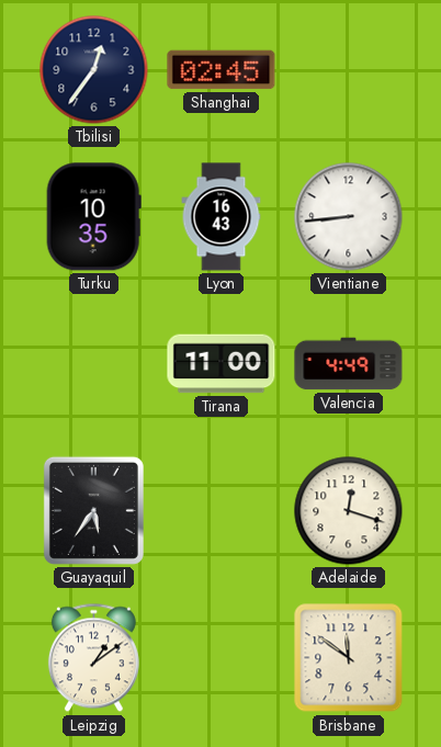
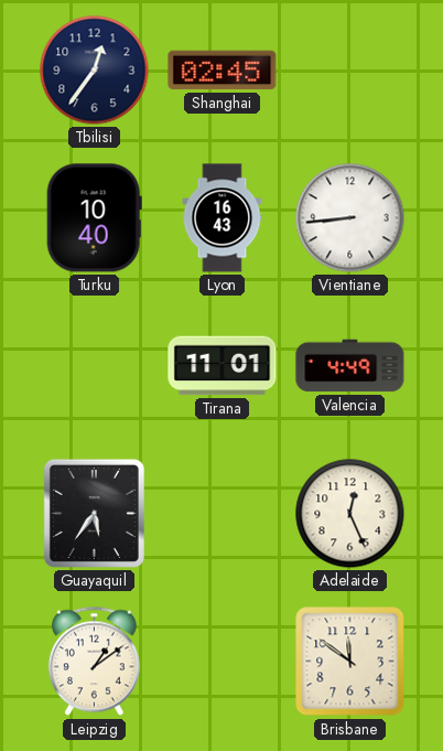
Turku: 10:35 -> 10:40 (94, 218)
Tirana: 11:00 -> 11:01 (223, 366)
Adelaide: 12:18 -> 12:26 (350, 514)
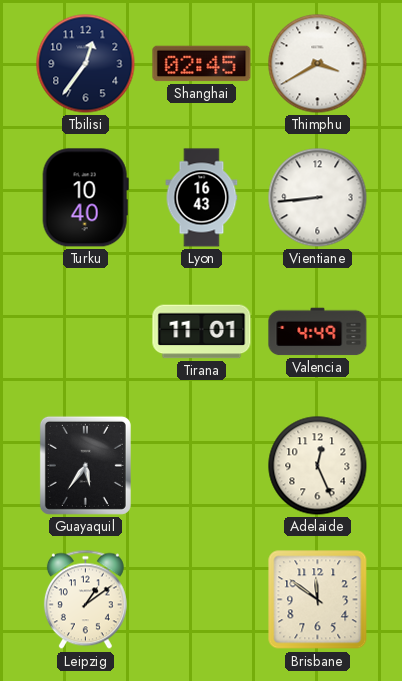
Thimphu: none -> 3:40 (318, 64)
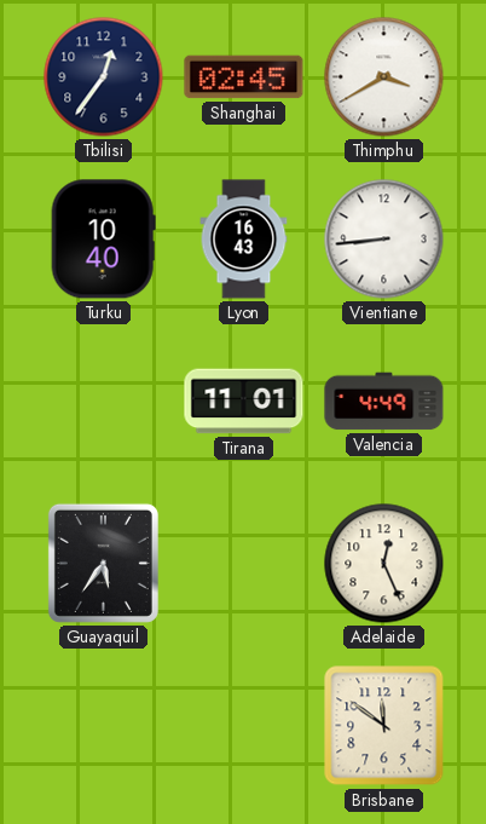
Leipzig: 1:09 -> none (85, 600)
